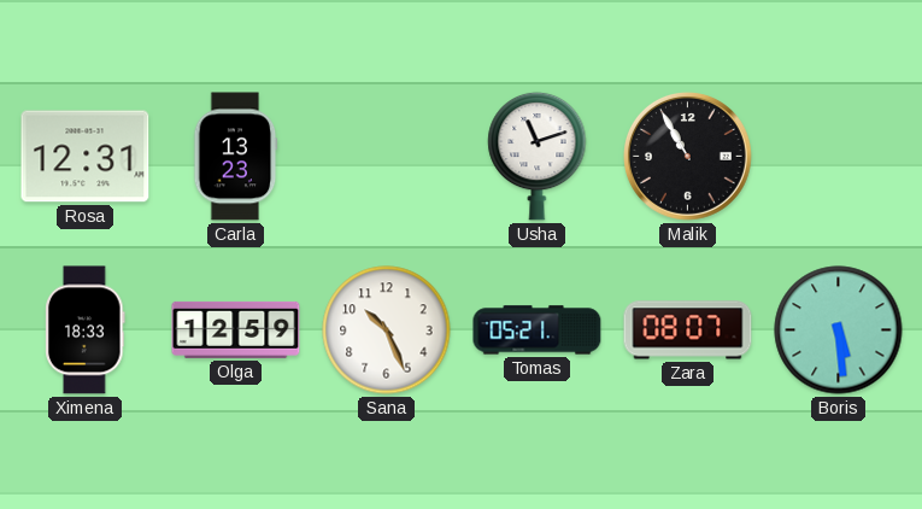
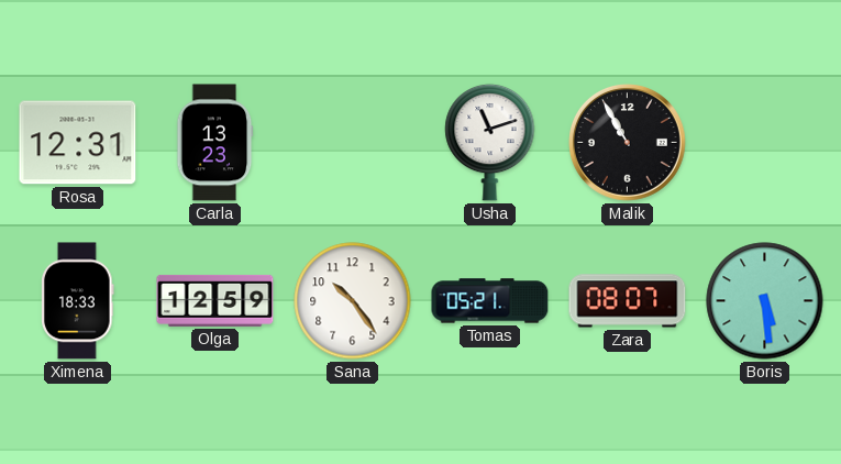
Sana: 10:26 -> 10:24 (353, 301)
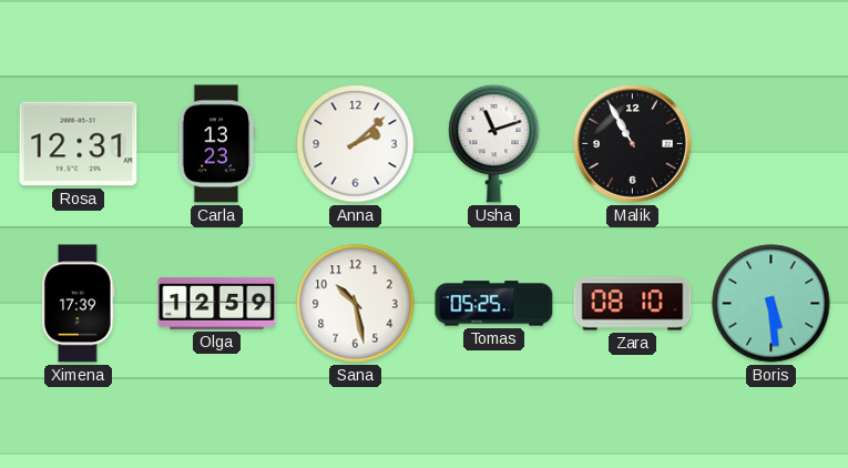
Anna: none -> 2:08 (356, 144)
Ximena: 18:33 -> 17:39 (79, 304)
Sana: 10:24 -> 10:28 (356, 304)
Tomas: 05:21 -> 05:25 (494, 304)
Zara: 08:07 -> 08:10 (633, 304)
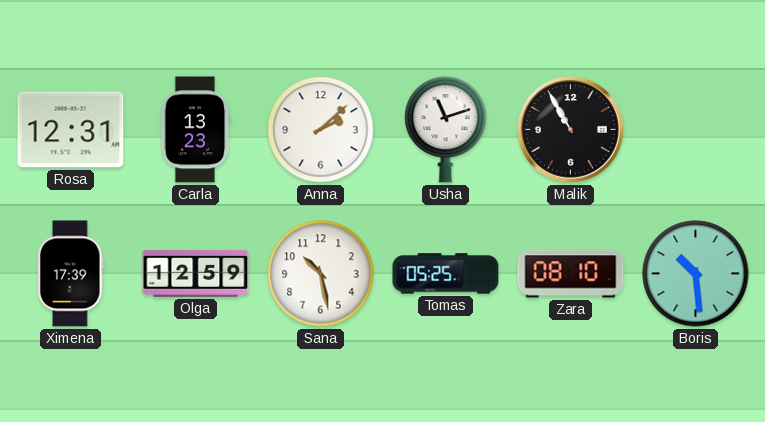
Boris: 5:29 -> 10:29 (696, 274)
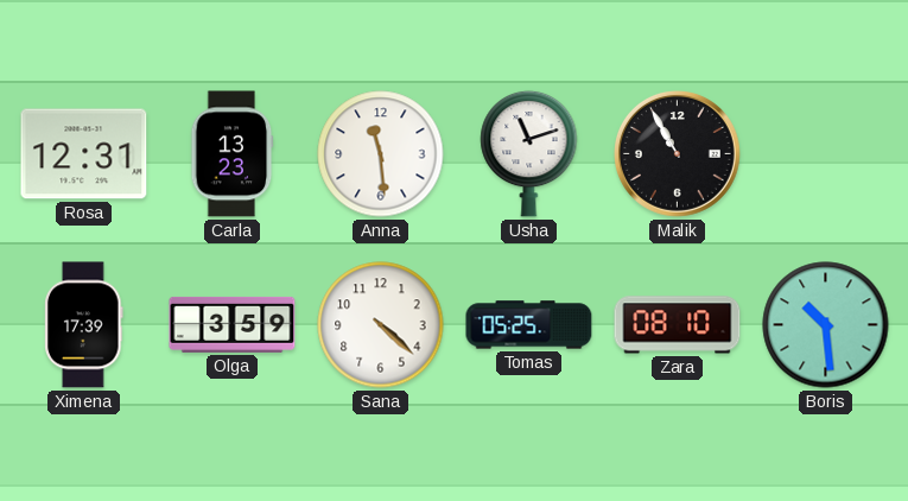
Anna: 2:08 -> 11:29 (381, 154)
Olga: 12:59 -> 3:59 (233, 324)
Sana: 10:28 -> 4:22 (381, 325)
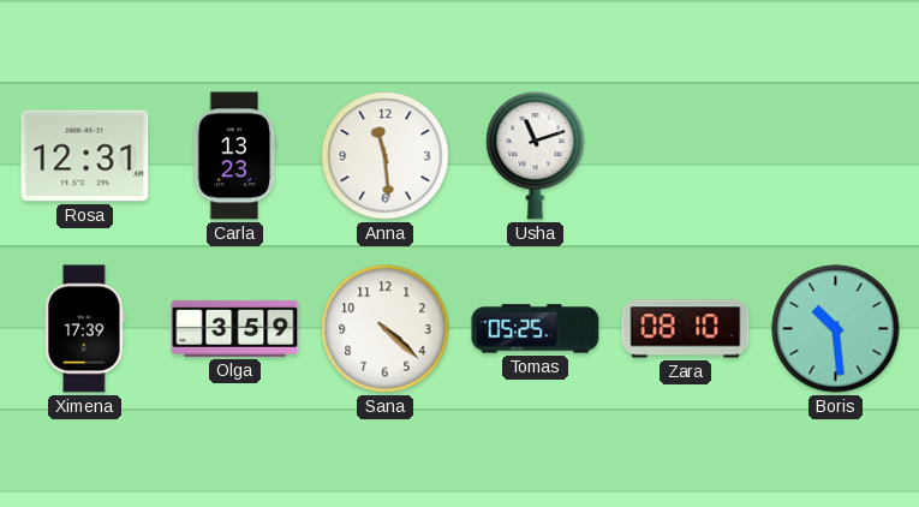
Malik: 10:55 -> none (678, 154)
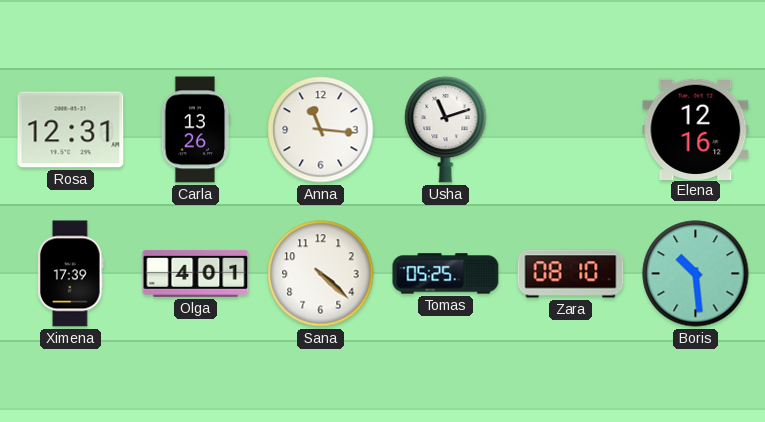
Carla: 13:23 -> 13:26 (196, 130)
Anna: 11:29 -> 11:16 (321, 130)
Elena: none -> 12:16 (696, 129)
Olga: 3:59 -> 4:01 (196, 273)
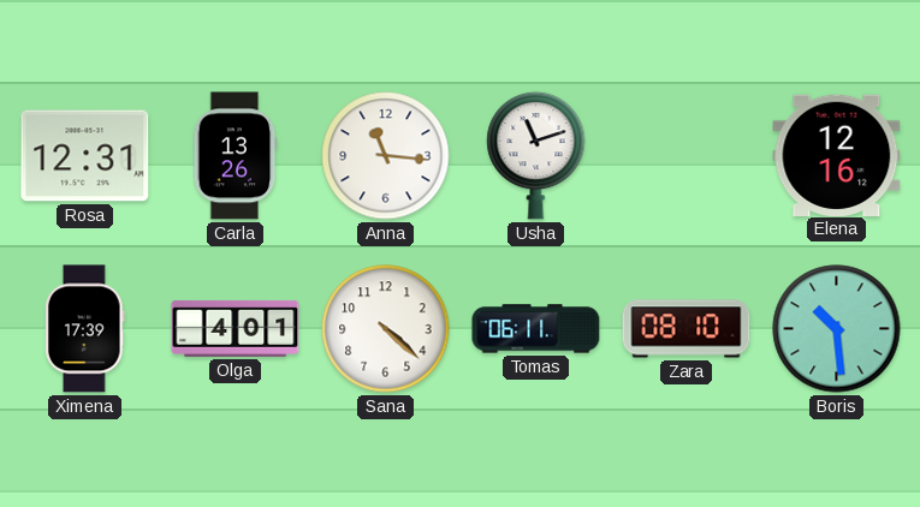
Tomas: 05:25 -> 06:11 (536, 329)
